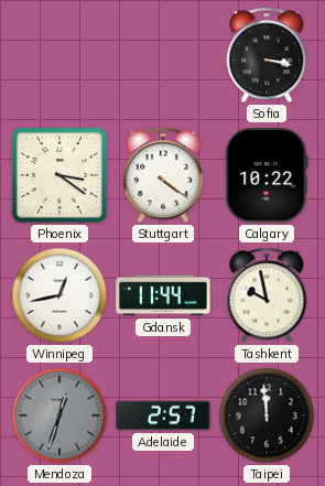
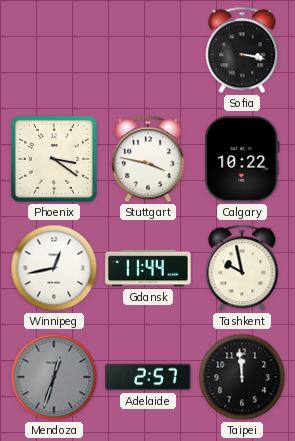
Stuttgart: 4:21 -> 3:47 (148, 159)
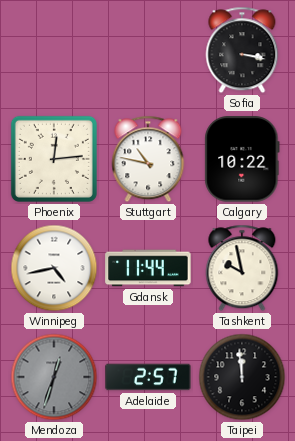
Phoenix: 3:21 -> 12:14 (54, 159)
Stuttgart: 3:47 -> 10:47 (148, 159)
Winnipeg: 12:43 -> 4:43 (54, 268)
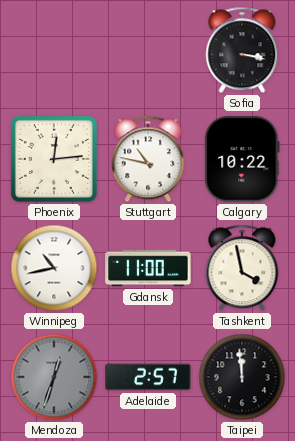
Winnipeg: 4:43 -> 10:43 (54, 268)
Gdansk: 11:44 -> 11:00 (148, 268)
Tashkent: 9:58 -> 3:58 (242, 268)
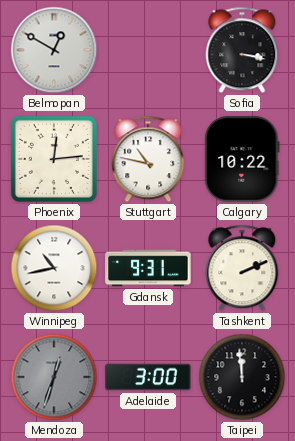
Belmopan: none -> 12:50 (54, 50)
Gdansk: 11:00 -> 9:31 (148, 268)
Tashkent: 3:58 -> 2:11 (242, 268)
Adelaide: 2:57 -> 3:00 (148, 377)
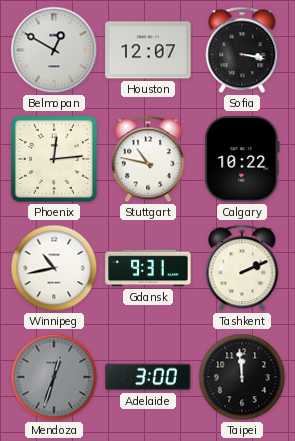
Houston: none -> 12:07 (148, 50)
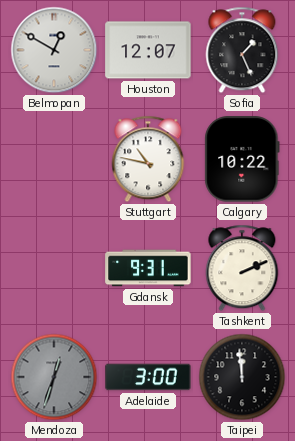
Sofia: 3:17 -> 1:26 (242, 50)
Phoenix: 12:14 -> none (54, 159)
Winnipeg: 10:43 -> none (54, 268)
